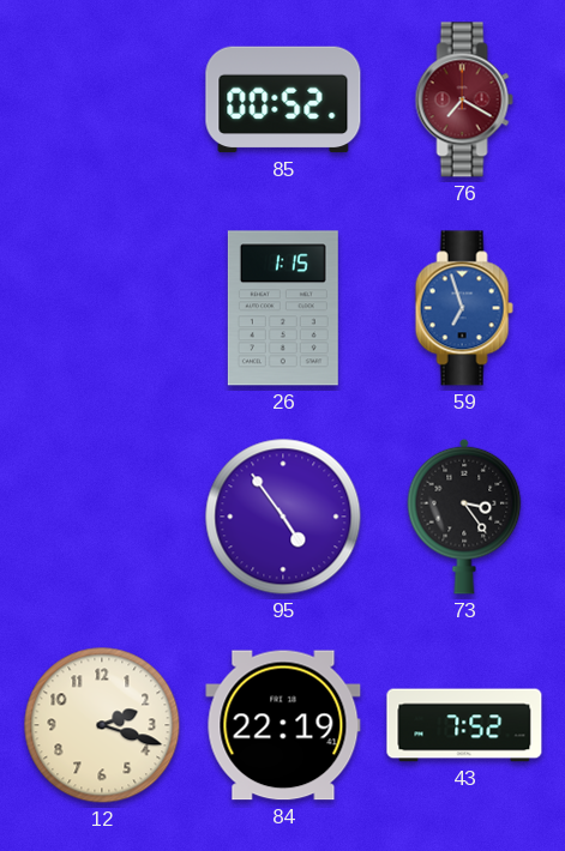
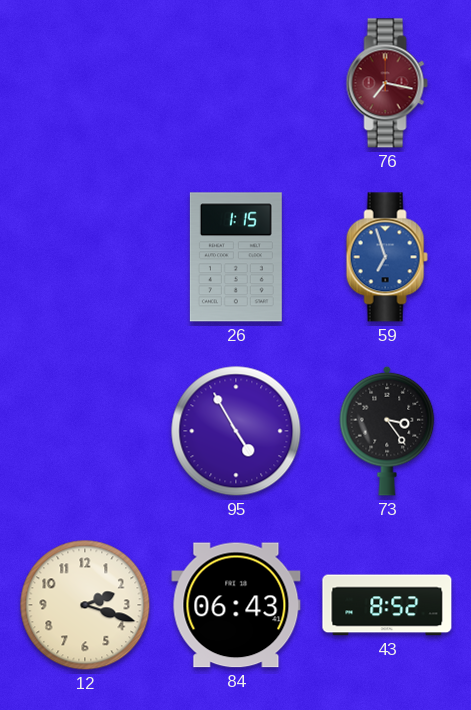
85: 00:52 -> none (283, 99)
76: 7:20 -> 7:17 (387, 83)
95: 4:54 -> 4:55 (236, 431)
84: 22:19 -> 06:43 (236, 605)
43: 7:52 -> 8:52 (387, 605)
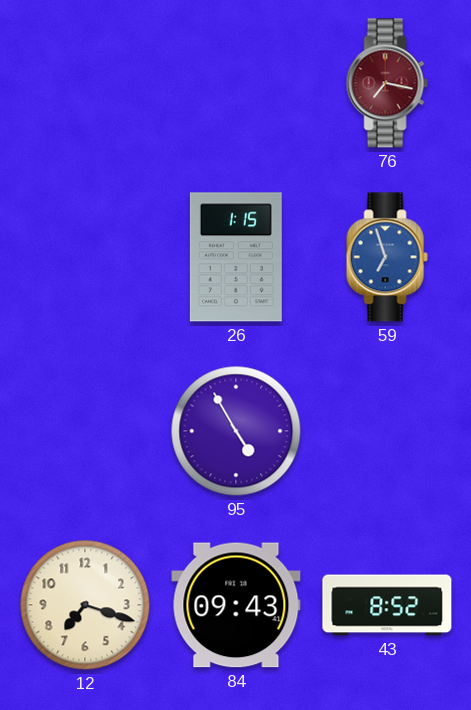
73: 3:24 -> none (387, 431)
12: 2:18 -> 7:18 (85, 605)
84: 06:43 -> 09:43 (236, 605)
